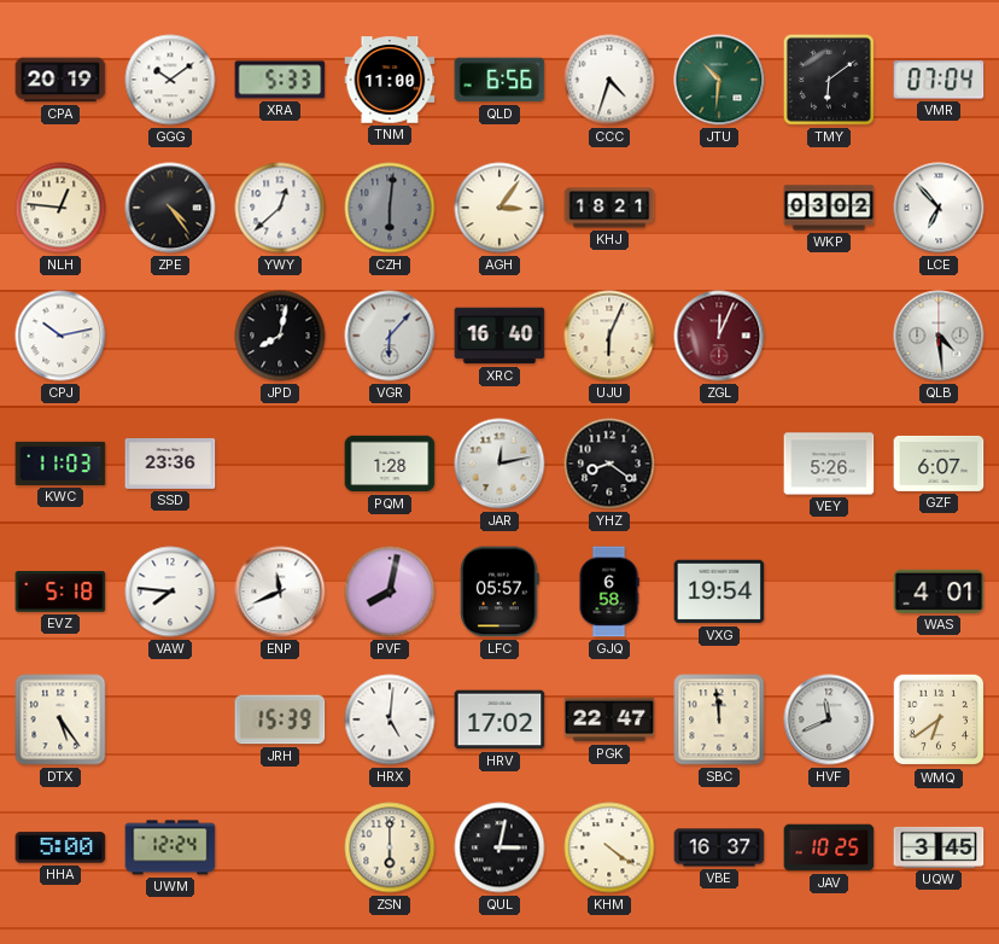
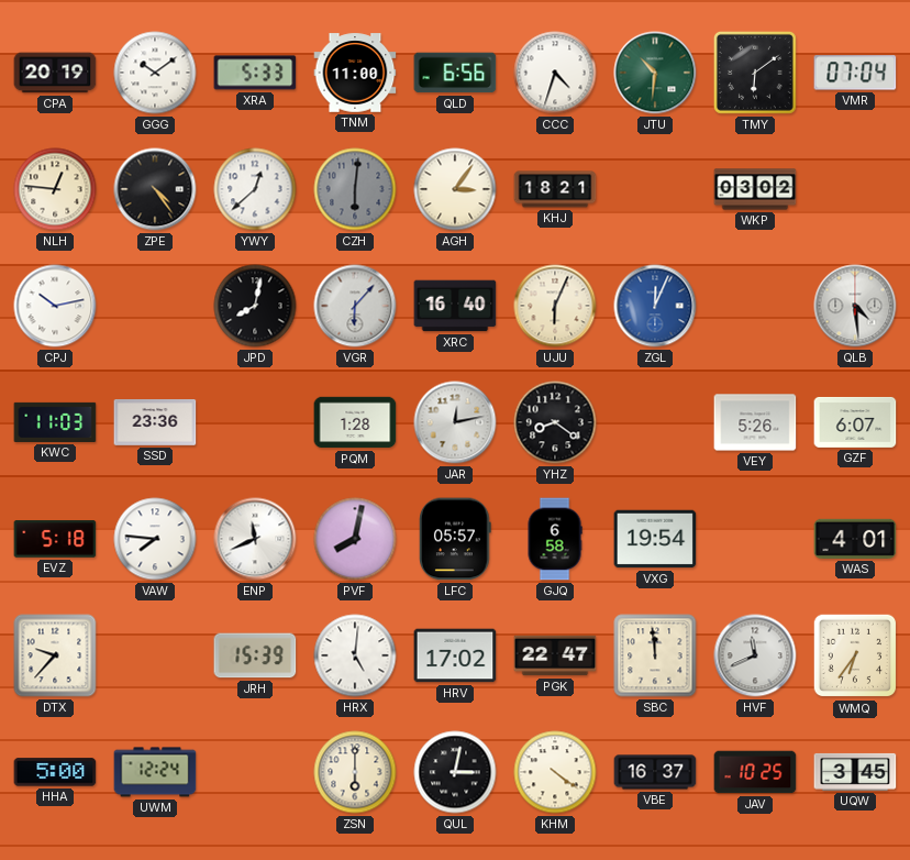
LCE: 6:53 -> none (939, 208)
ZGL dial: burgundy -> blue (655, 306)
DTX: 5:24 -> 9:37 (55, 655)
WMQ: 6:39 -> 6:36 (855, 655)
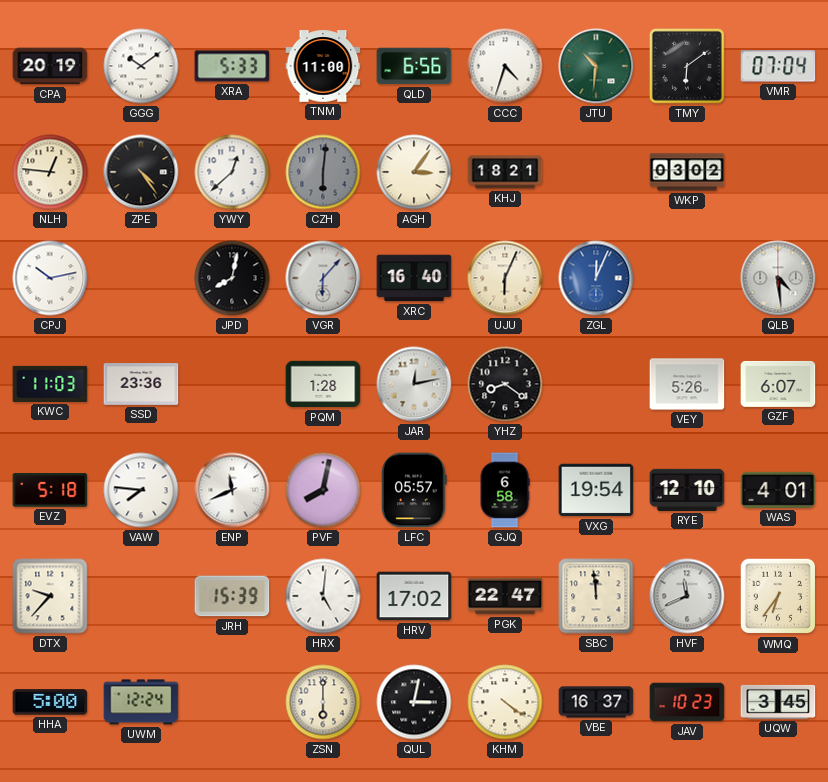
RYE: none -> 12:10 (687, 490)
JAV: 10:25 -> 10:23 (687, 702)
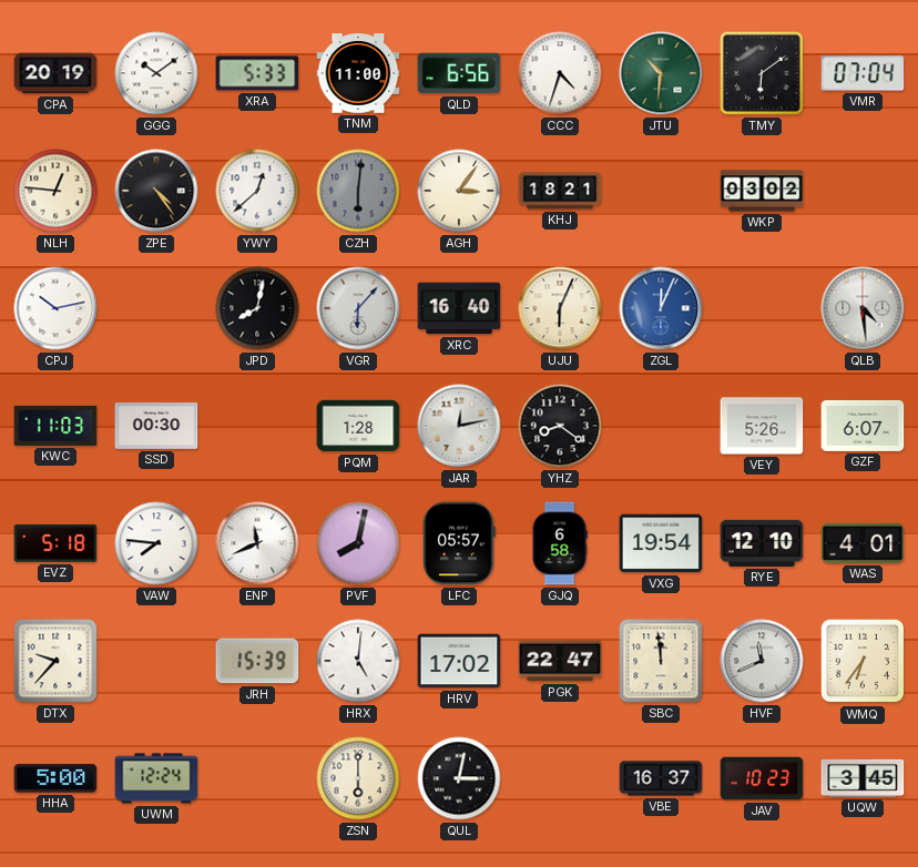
SSD: 23:36 -> 00:30 (156, 427)
KHM: 4:21 -> none (505, 702)
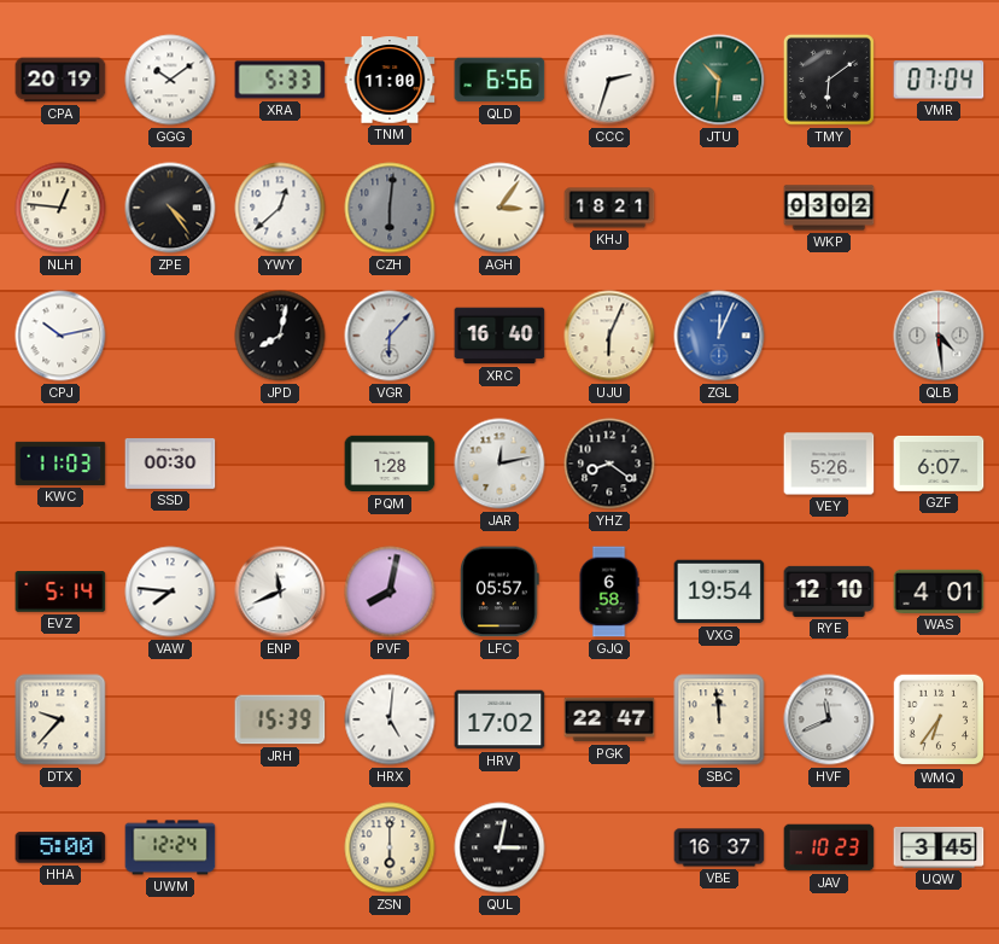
CCC: 4:33 -> 2:33 (609, 80)
EVZ: 5:18 -> 5:14 (60, 592)
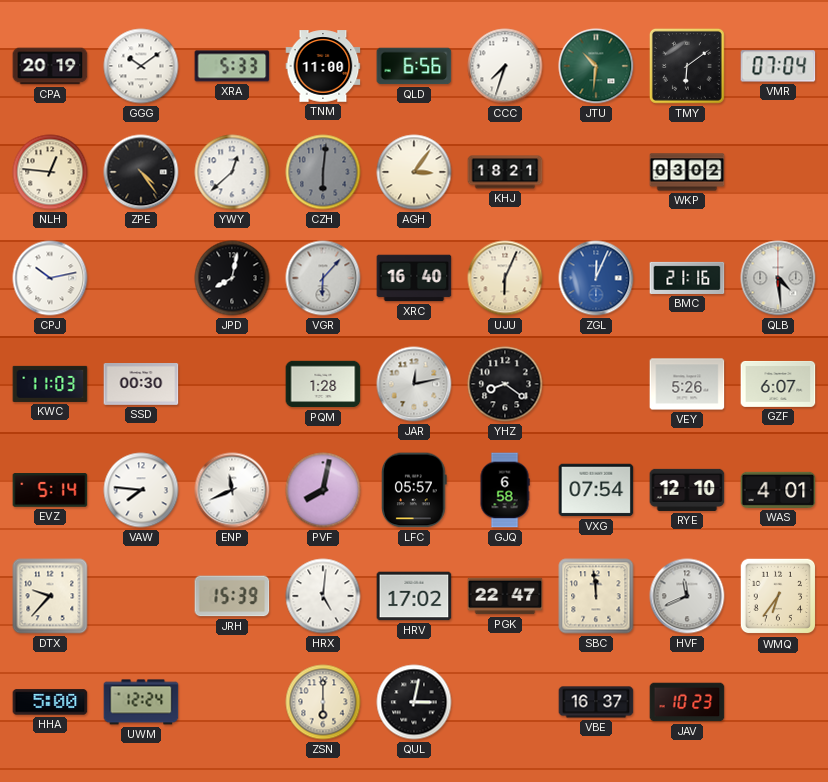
CCC: 2:33 -> 7:33 (505, 66)
BMC: none -> 21:16 (687, 278)
VXG: 19:54 -> 07:54 (596, 490)
UQW: 3:45 -> none (939, 847)
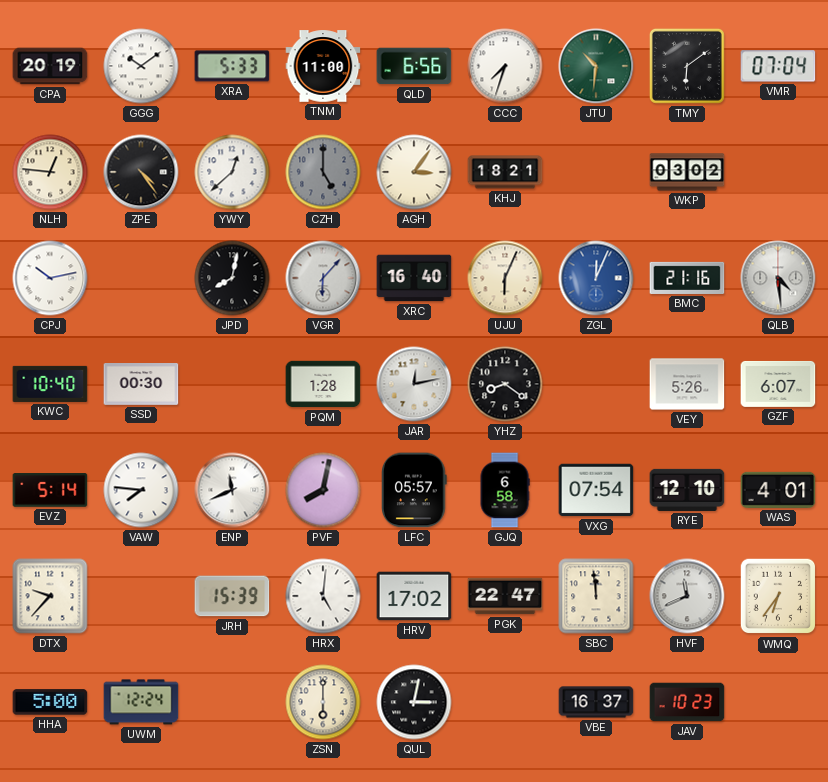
CZH: 6:01 -> 5:00 (323, 172)
KWC: 11:03 -> 10:40 (50, 384)
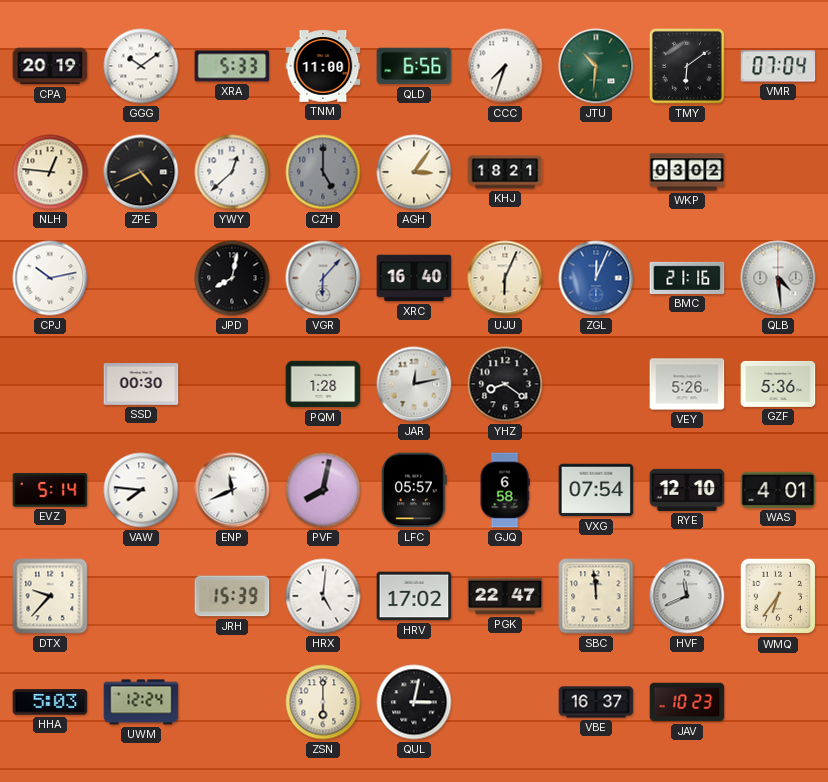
ZPE: 4:24 -> 4:41 (141, 172)
KWC: 10:40 -> none (50, 384)
GZF: 6:07 -> 5:36 (778, 384)
HHA: 5:00 -> 5:03 (50, 702)
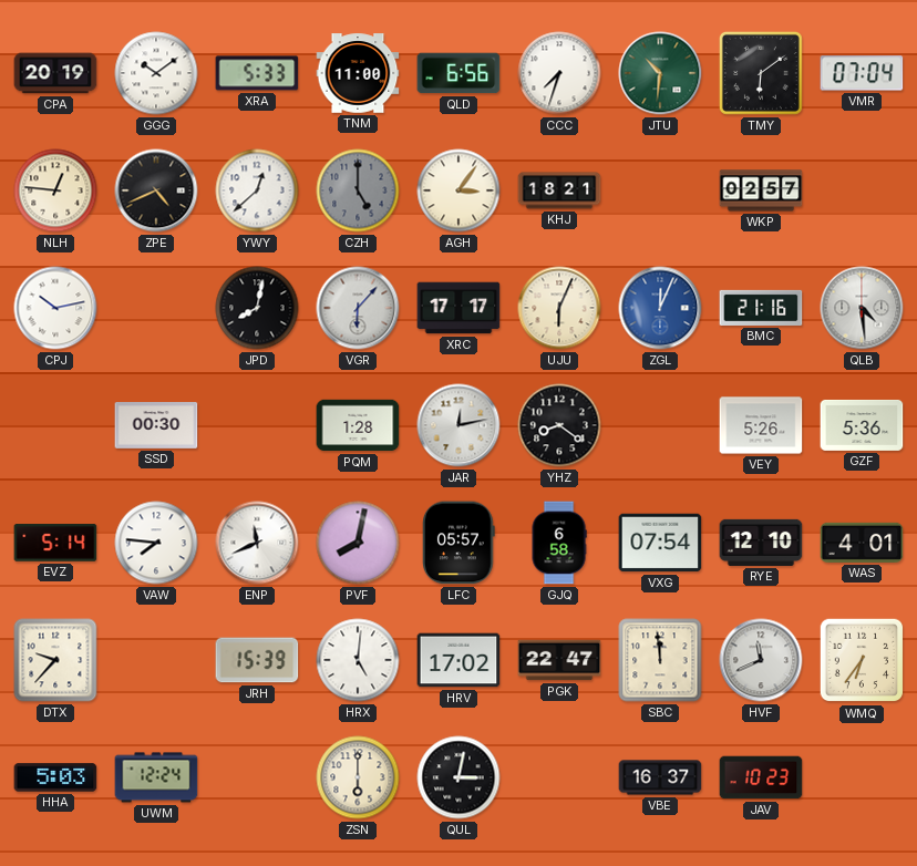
WKP: 03:02 -> 02:57 (761, 190)
XRC: 16:40 -> 17:17 (458, 308)
